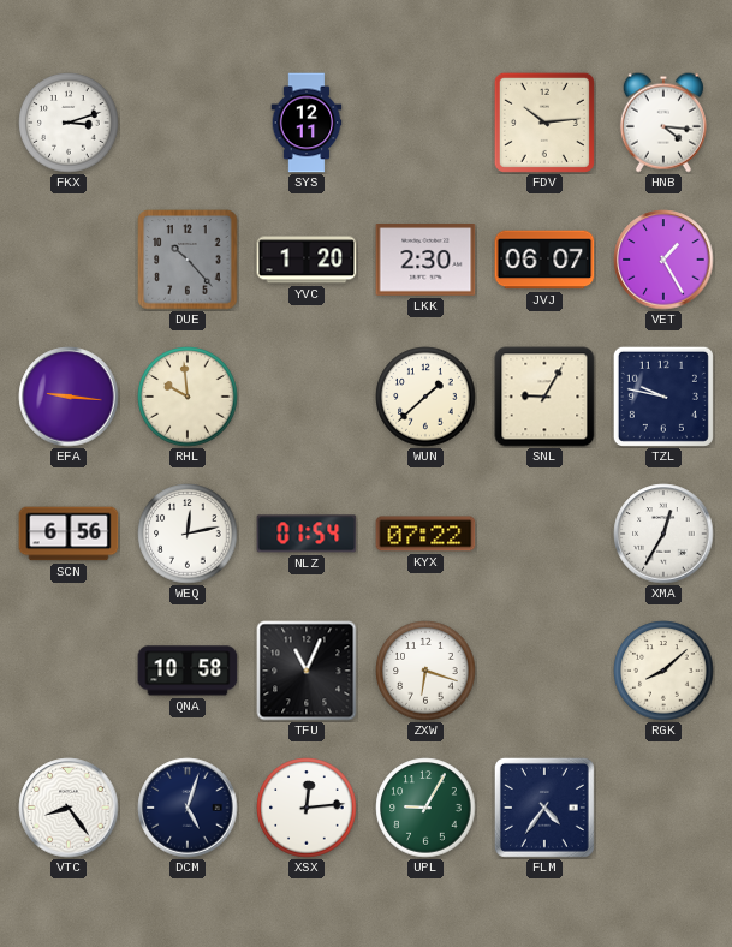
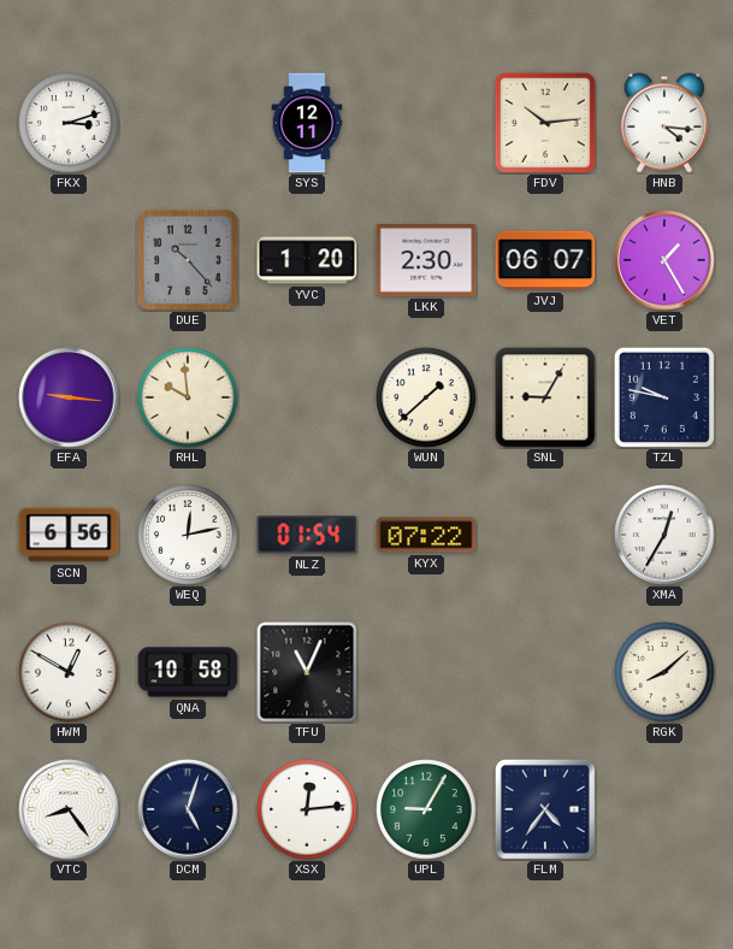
HWM: none -> 12:50 (69, 672)
ZXW: 6:18 -> none (425, 671)
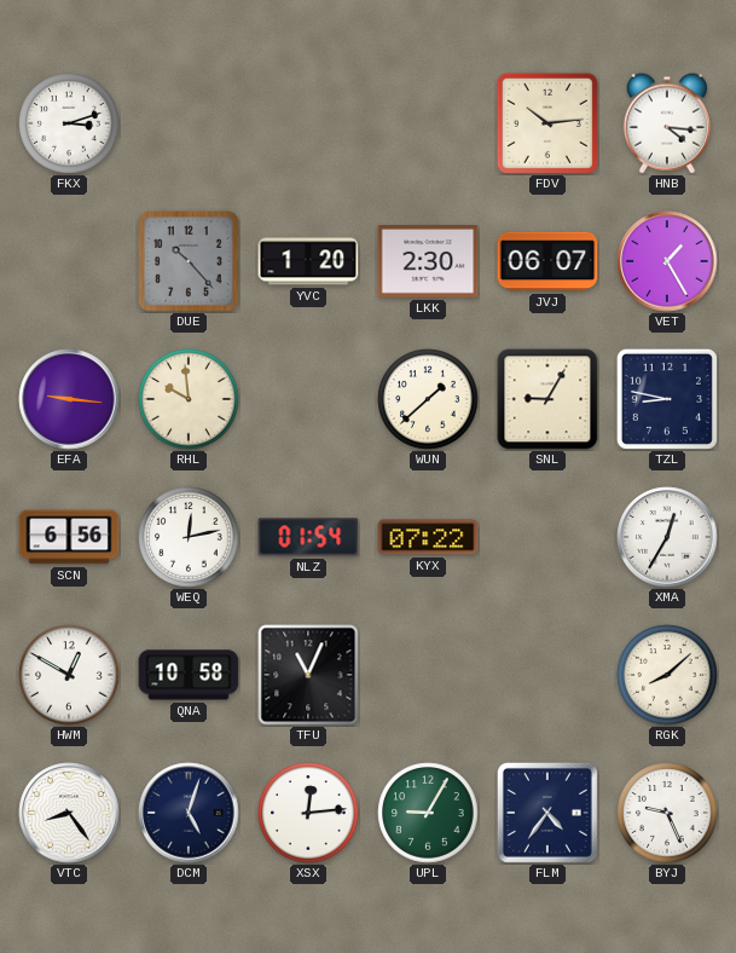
SYS: 12:11 -> none (307, 123)
TZL: 9:47 -> 8:47 (667, 399)
BYJ: none -> 9:26 (667, 813)
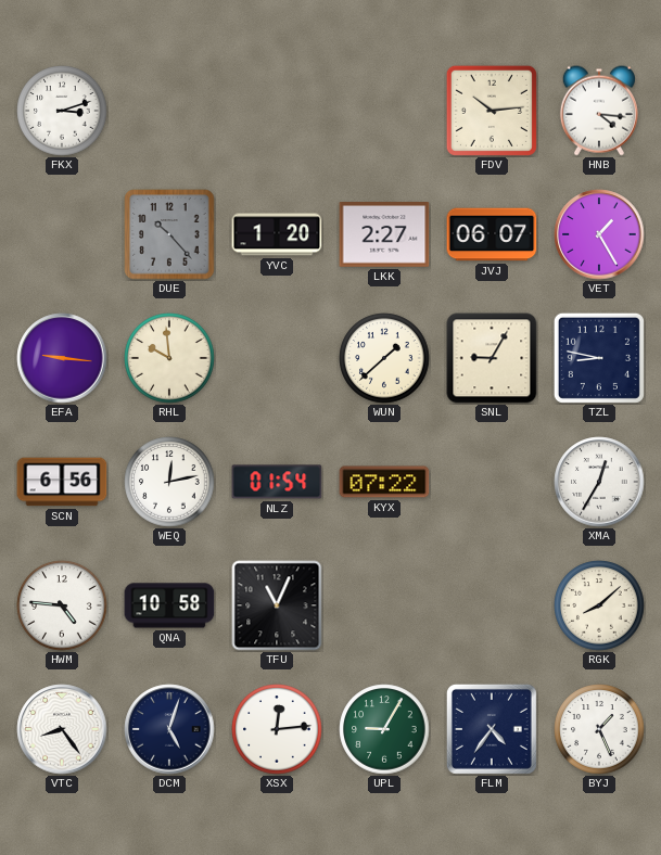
LKK: 2:30 -> 2:27 (384, 235)
HWM: 12:50 -> 4:46 (62, 605)
BYJ: 9:26 -> 1:26 (599, 729)
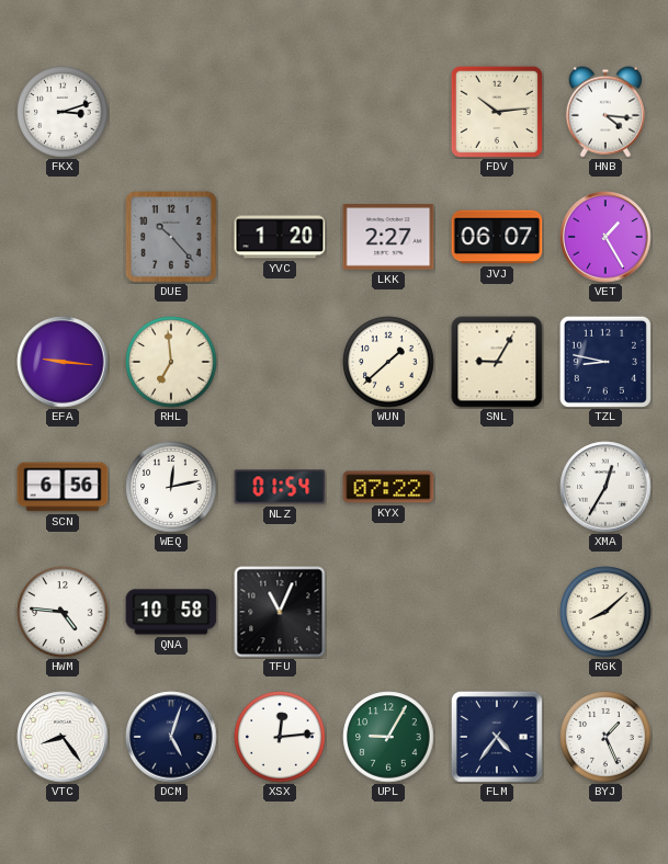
RHL: 9:59 -> 6:59 (171, 362)
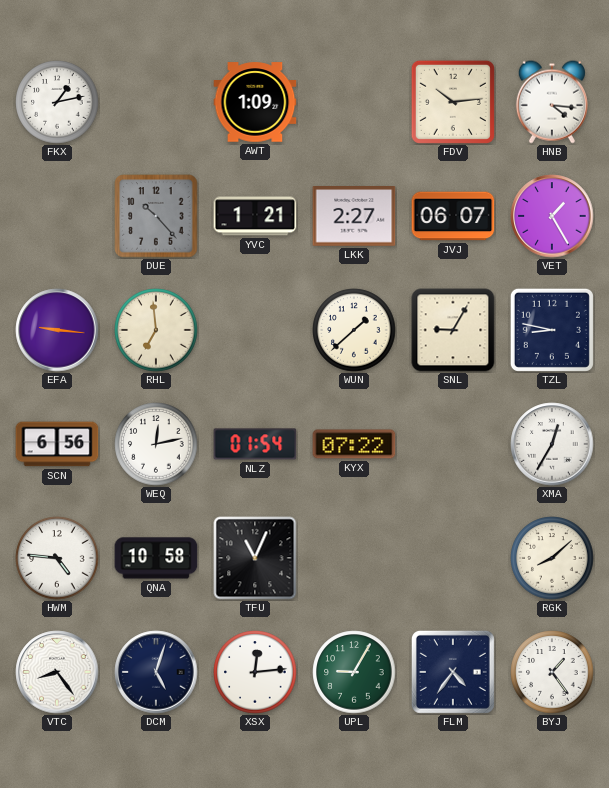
FKX: 3:12 -> 1:13 (57, 102)
AWT: none -> 1:09 (255, 102)
YVC: 1:20 -> 1:21 (255, 216)
BYJ: 1:26 -> 1:24 (552, 672)
